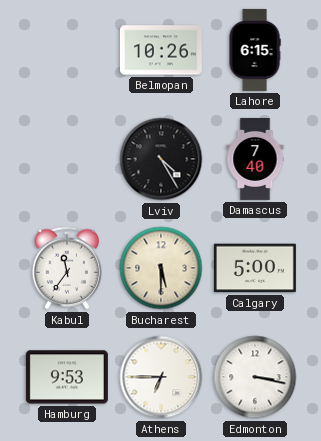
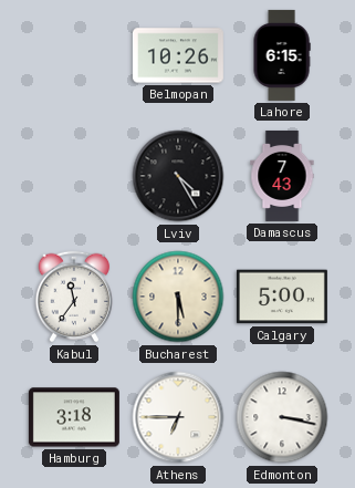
Damascus: 7:40 -> 7:43 (282, 176)
Hamburg: 9:53 -> 3:18 (74, 417)
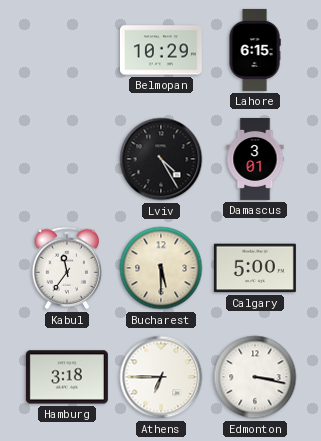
Belmopan: 10:26 -> 10:29 (161, 50)
Damascus: 7:43 -> 3:01 (255, 159)
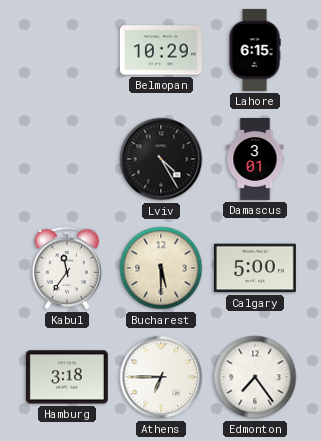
Edmonton: 3:17 -> 7:24 (255, 377)
